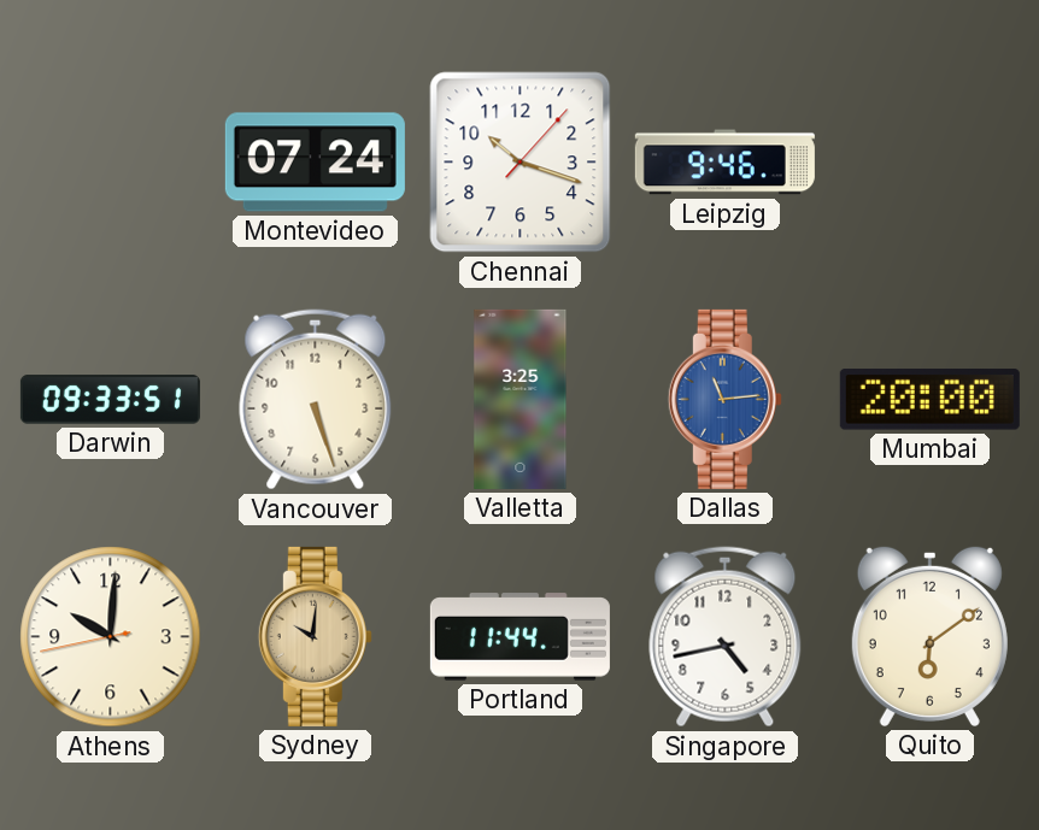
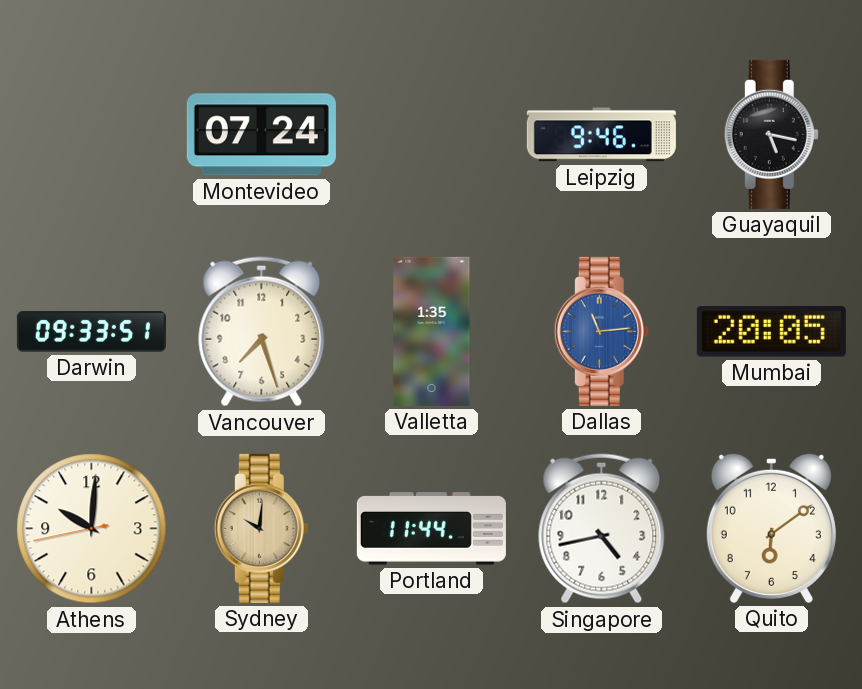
Chennai: 10:18 -> none (521, 163)
Guayaquil: none -> 5:17 (771, 134)
Vancouver: 5:27 -> 7:27 (262, 332)
Valletta: 3:25 -> 1:35 (432, 331)
Mumbai: 20:00 -> 20:05 (771, 332)
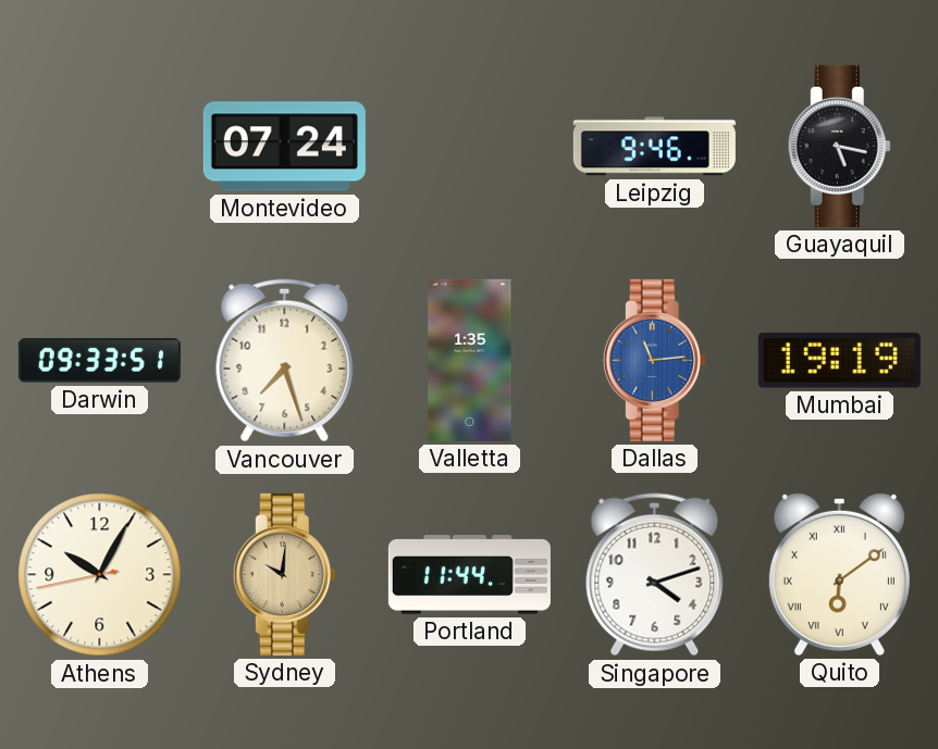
Mumbai: 20:05 -> 19:19 (839, 361)
Athens: 10:00 -> 10:04 (100, 575)
Singapore: 4:43 -> 4:12 (655, 575)
Quito numerals: Arabic -> Roman (839, 574)
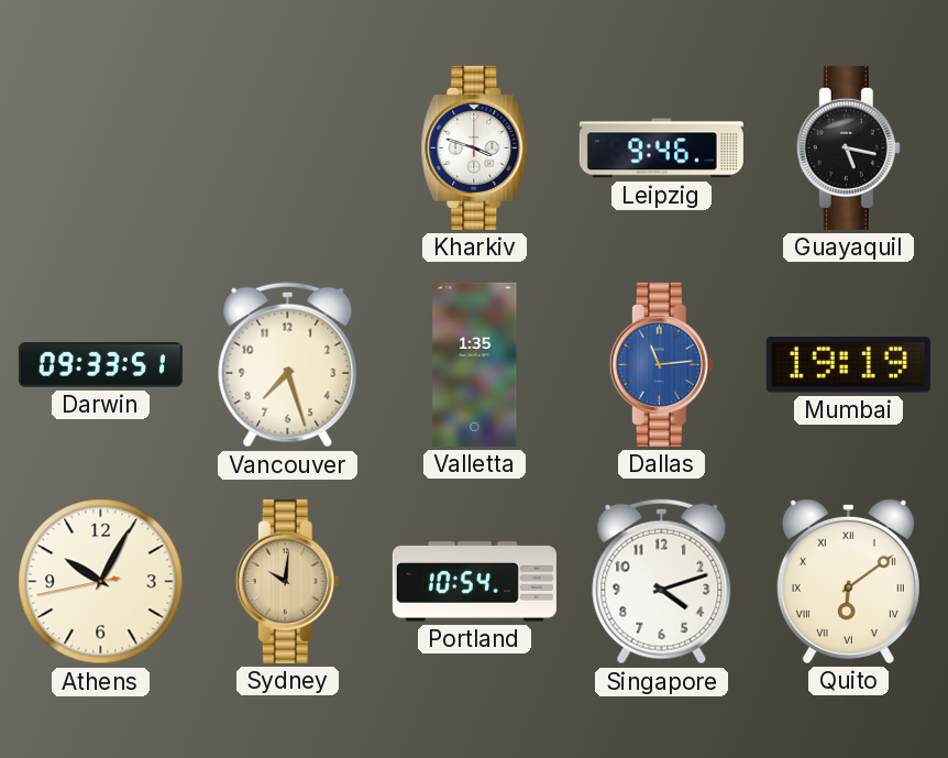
Montevideo: 07:24 -> none (284, 147)
Kharkiv: none -> 3:48 (475, 147)
Portland: 11:44 -> 10:54 (474, 582)
